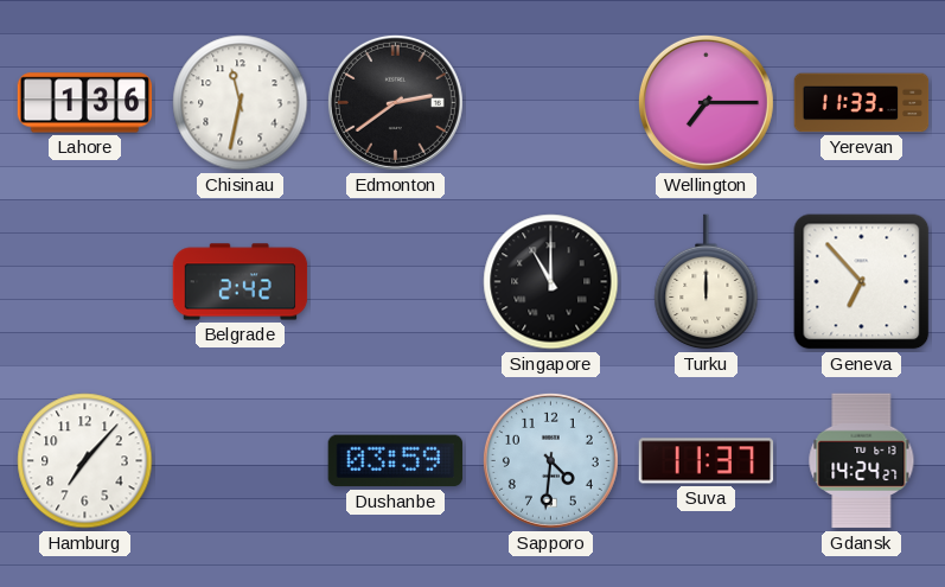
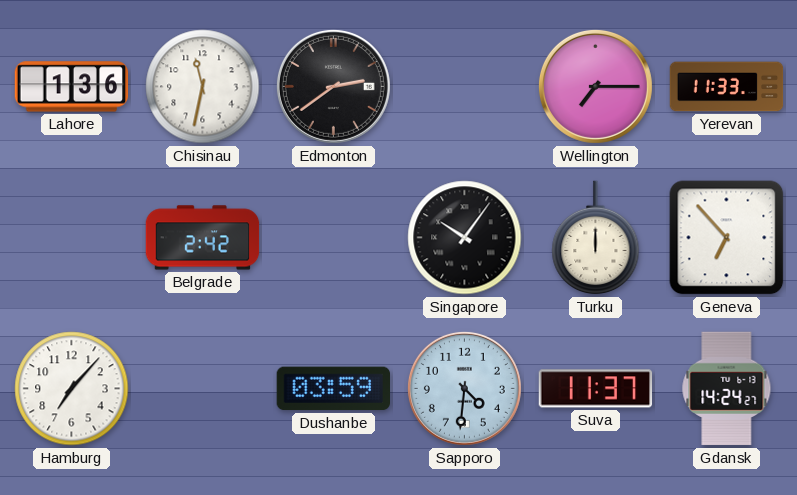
Singapore: 11:00 -> 10:06 (465, 238)
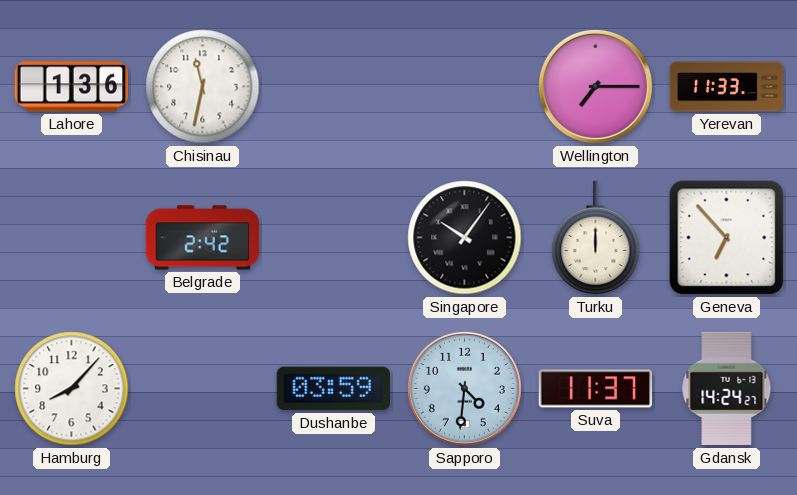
Edmonton: 2:39 -> none (333, 86)
Hamburg: 7:07 -> 8:07 (72, 389)
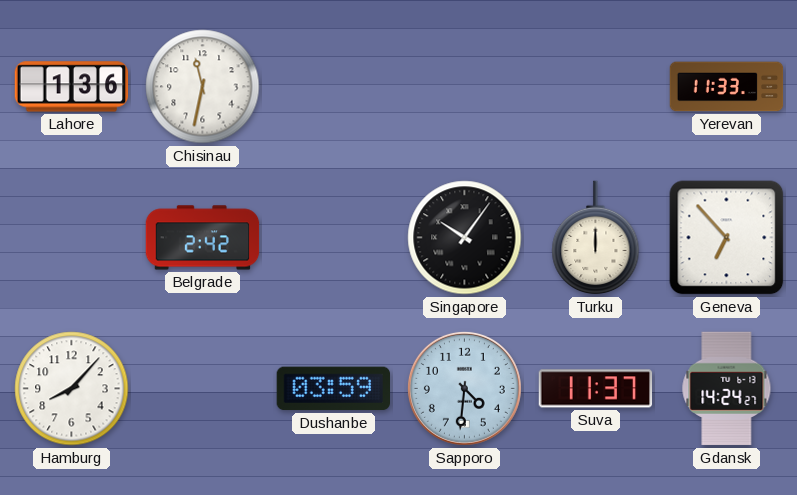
Wellington: 7:15 -> none (595, 86)
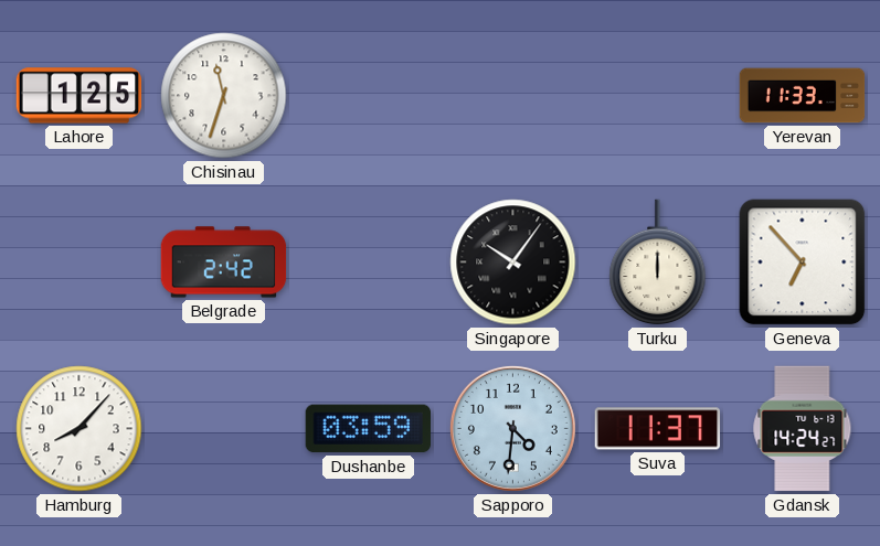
Lahore: 1:36 -> 1:25 (79, 96)
Chisinau: 11:32 -> 11:33 (224, 96)
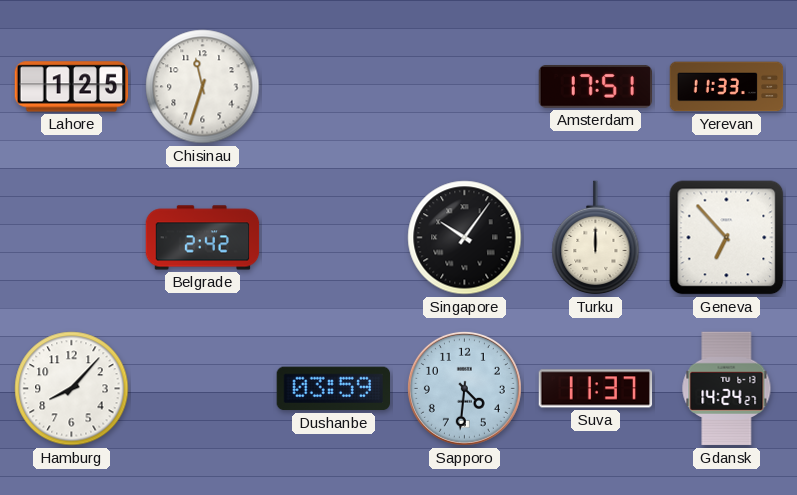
Amsterdam: none -> 17:51 (595, 87)
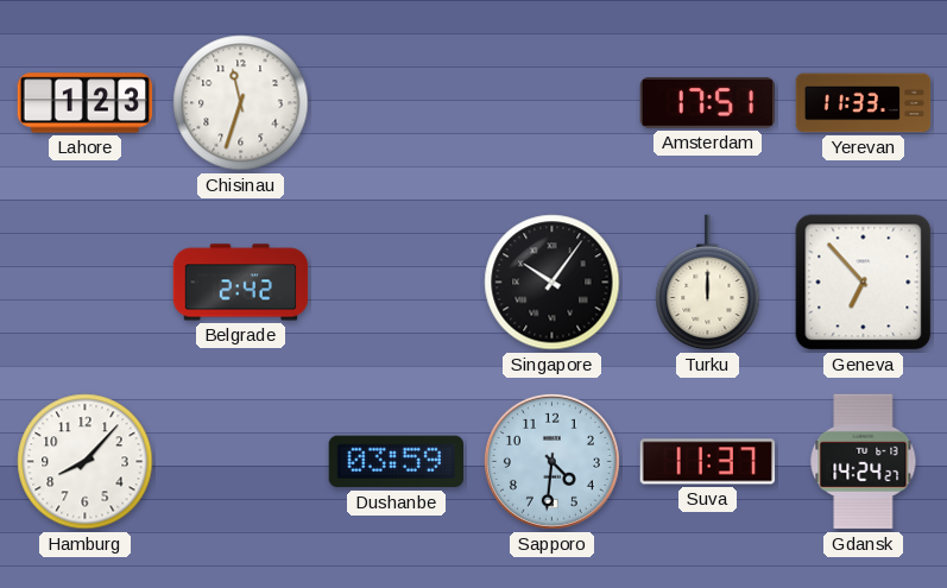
Lahore: 1:25 -> 1:23 (86, 103)
